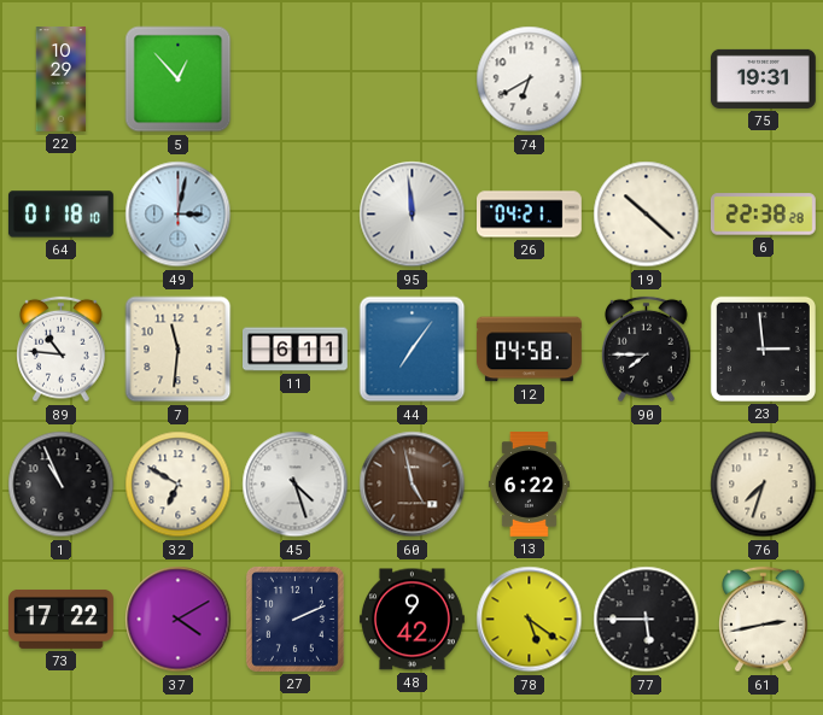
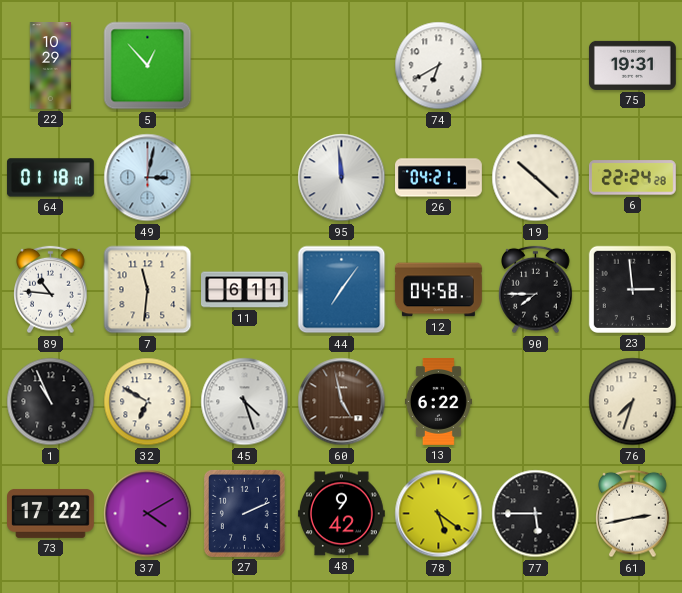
6: 22:38 -> 22:24 (632, 178)
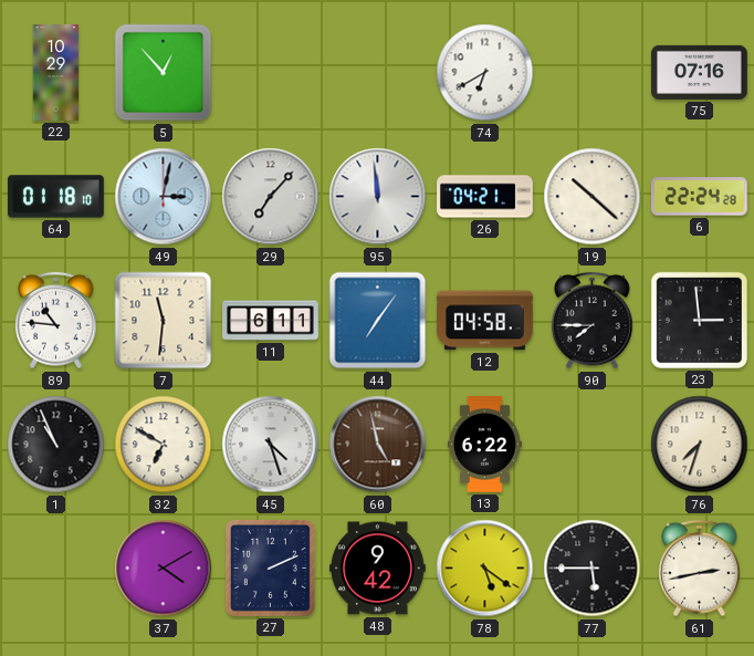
75: 19:31 -> 07:16 (700, 72)
29: none -> 7:07 (271, 197)
73: 17:22 -> none (51, 513)
